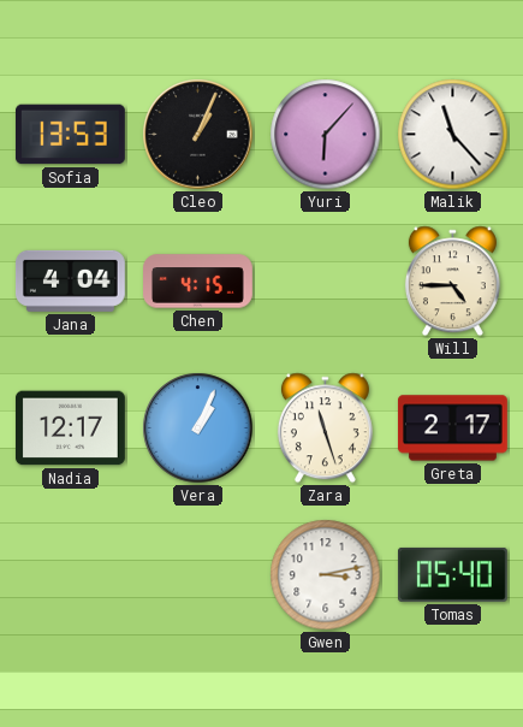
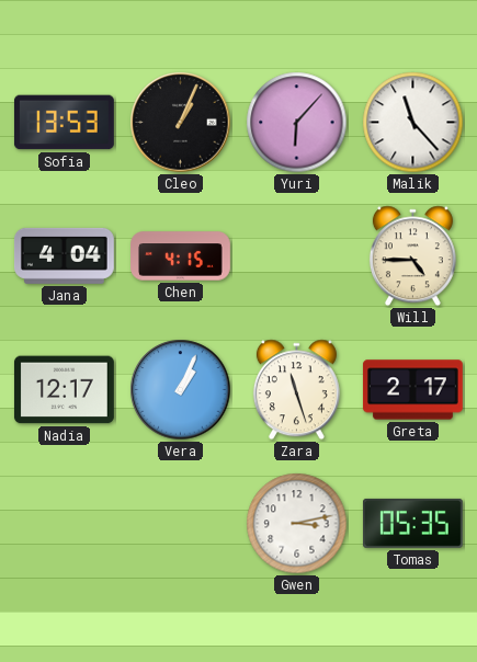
Tomas: 05:40 -> 05:35 (412, 523)
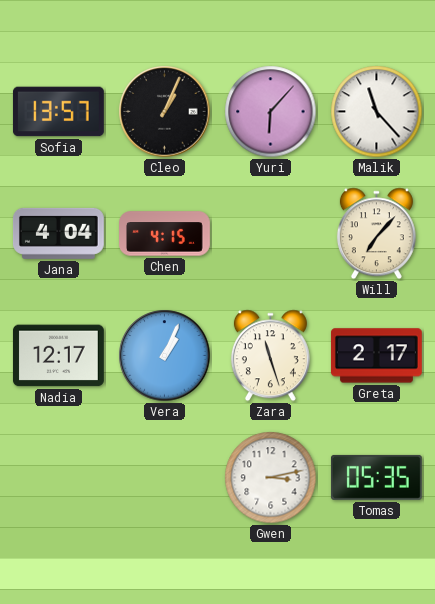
Sofia: 13:53 -> 13:57 (58, 112)
Will: 4:45 -> 7:07 (376, 234)
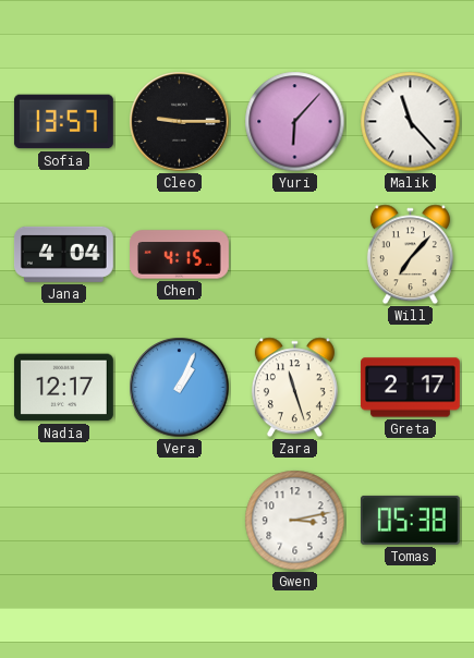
Cleo: 1:04 -> 9:15 (180, 122)
Tomas: 05:35 -> 05:38 (410, 520)
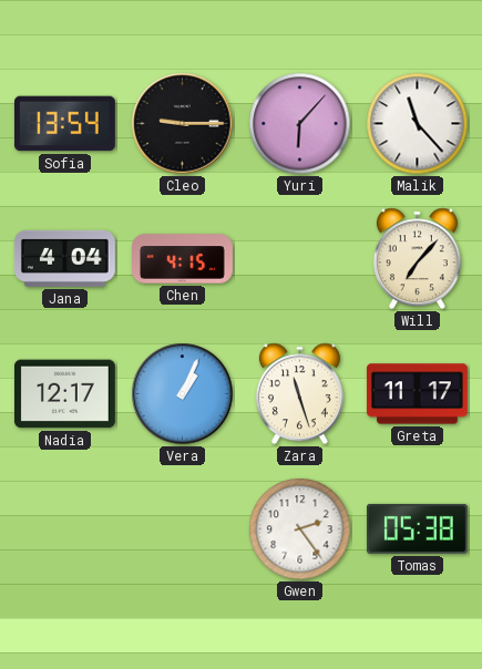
Sofia: 13:57 -> 13:54 (64, 124)
Greta: 2:17 -> 11:17 (417, 394)
Gwen: 3:13 -> 2:24 (300, 529)
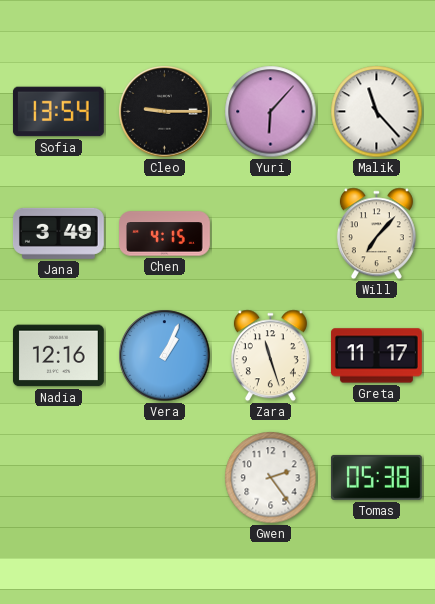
Jana: 4:04 -> 3:49 (58, 233)
Nadia: 12:17 -> 12:16 (58, 356)
